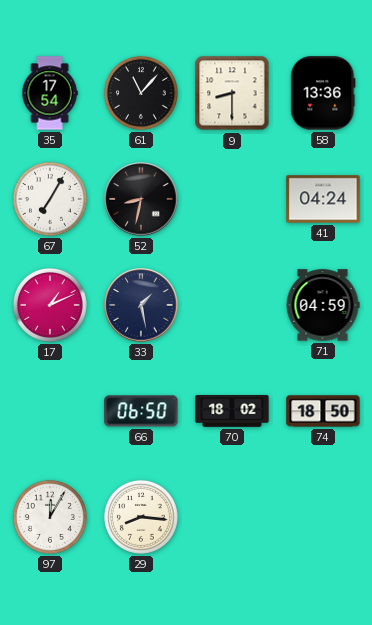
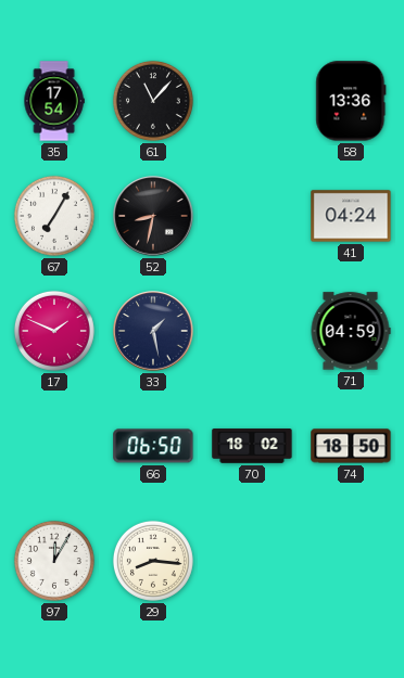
9: 8:30 -> none (232, 93)
17: 1:11 -> 1:49 (54, 331)
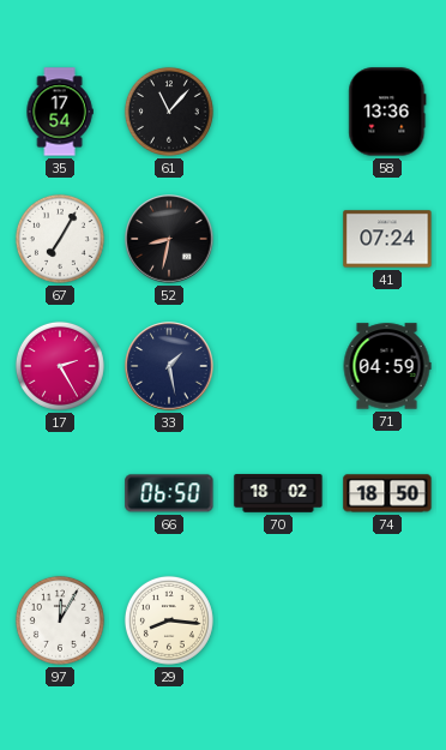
41: 04:24 -> 07:24 (387, 239)
17: 1:49 -> 2:25 (60, 366)
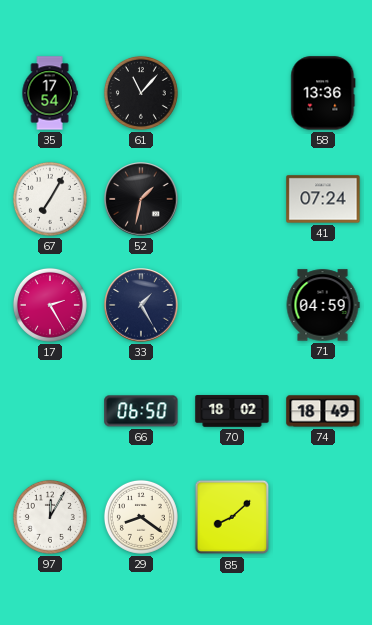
52: 8:32 -> 1:32 (141, 199)
33: 1:28 -> 1:25 (141, 305)
74: 18:50 -> 18:49 (323, 411)
29: 8:16 -> 8:21 (141, 517)
85: none -> 8:08 (232, 517)
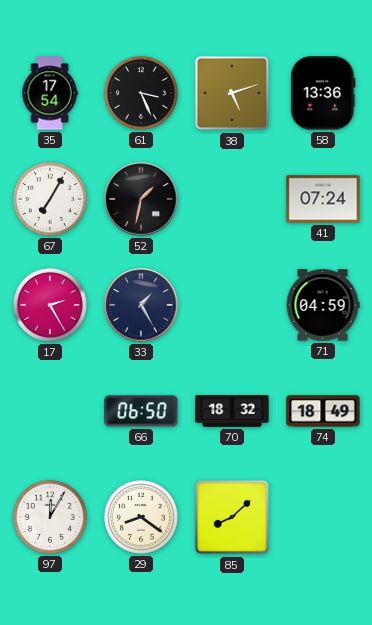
61: 11:07 -> 3:26 (141, 93)
38: none -> 5:12 (232, 93)
70: 18:02 -> 18:32 (232, 411)
